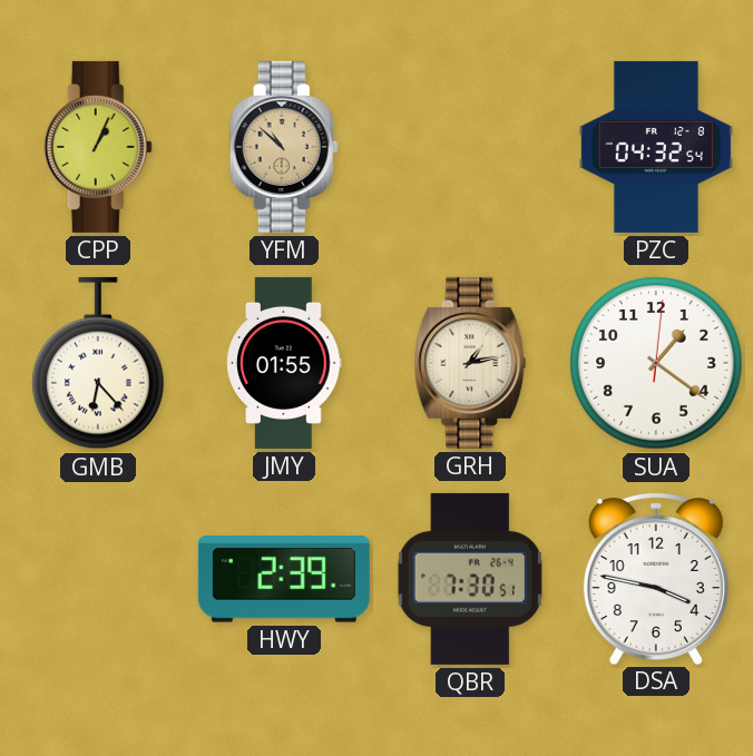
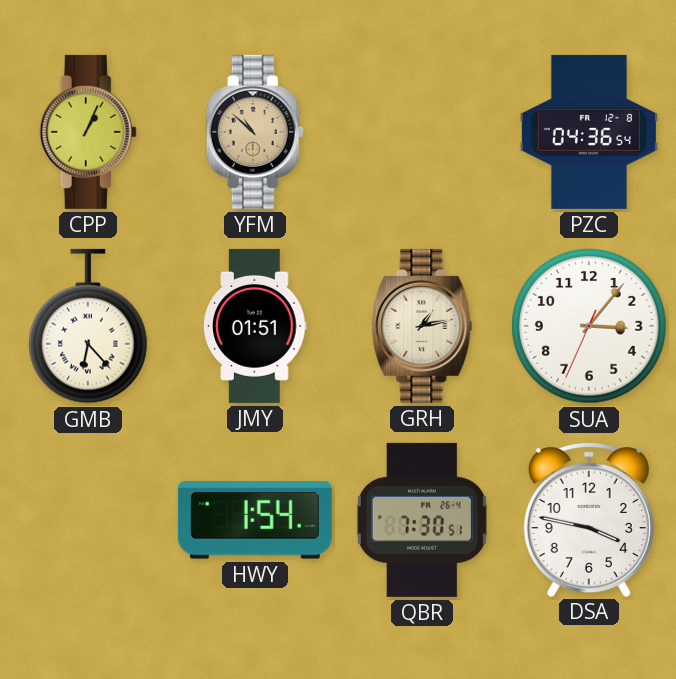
PZC: 04:32 -> 04:36 (589, 132)
JMY: 01:55 -> 01:51 (255, 326)
SUA: 1:21 -> 3:06 (589, 326)
HWY: 2:39 -> 1:54 (255, 520)
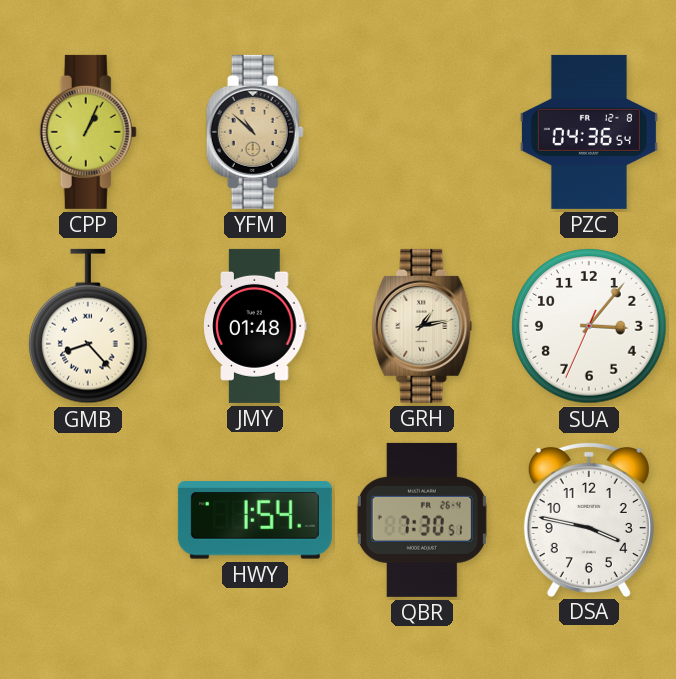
GMB: 6:23 -> 8:23 (88, 326)
JMY: 01:51 -> 01:48 (255, 326)
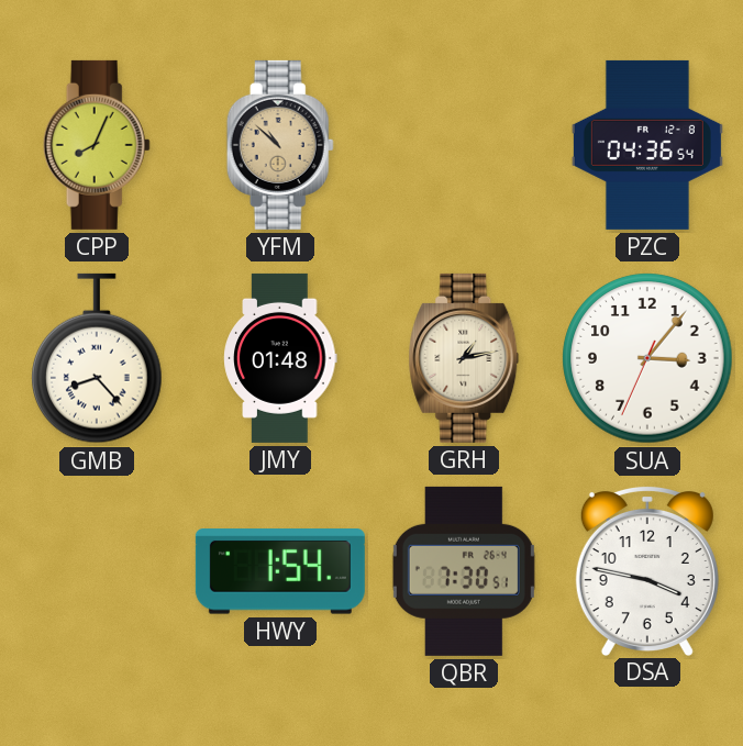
CPP: 1:04 -> 8:04 (97, 145)
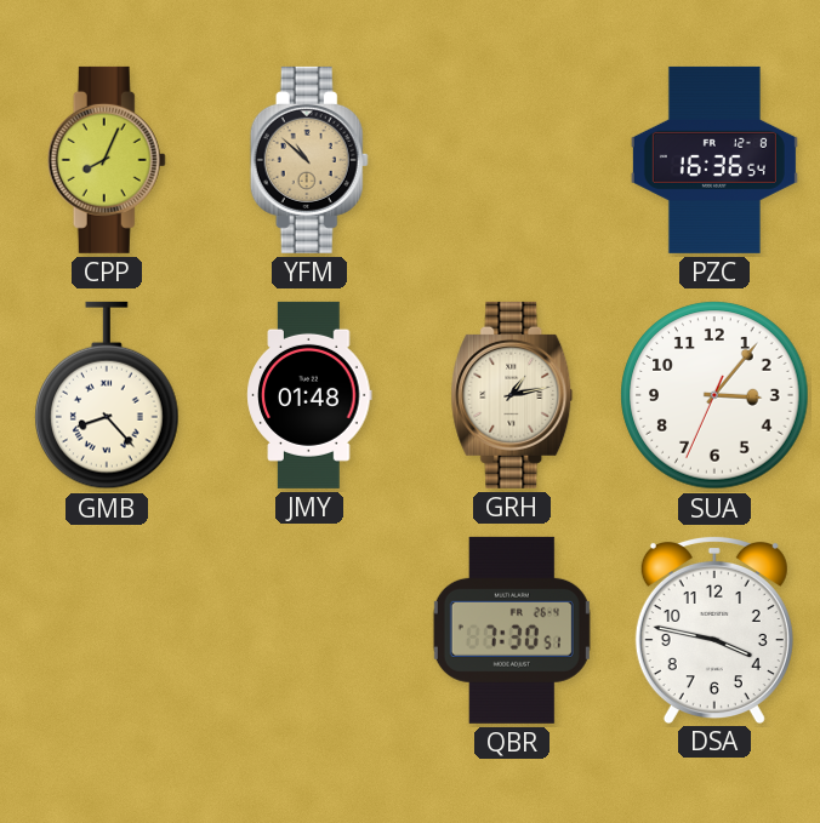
PZC: 04:36 -> 16:36 (714, 160)
HWY: 1:54 -> none (280, 571)
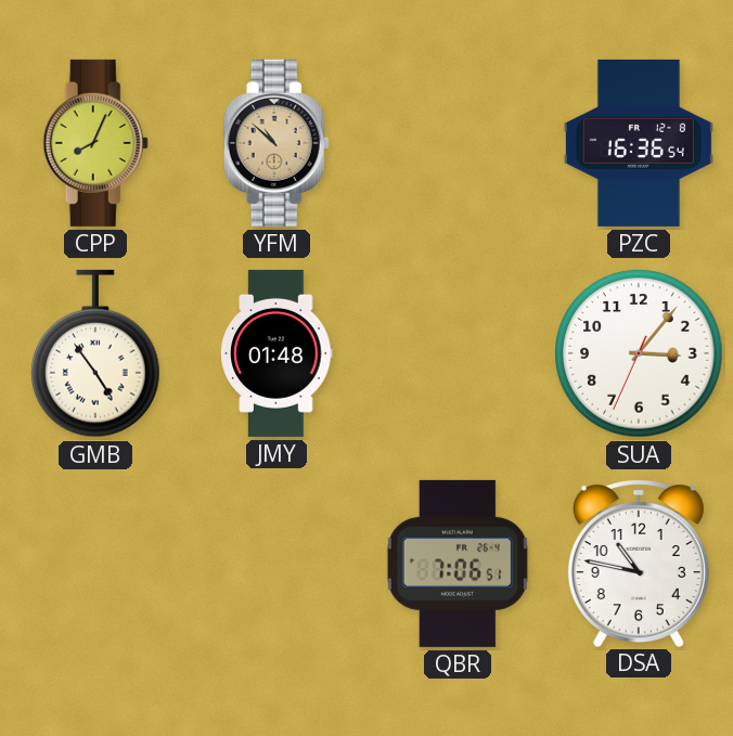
GMB: 8:23 -> 4:54 (95, 353)
GRH: 1:13 -> none (512, 395)
QBR: 7:30 -> 7:06 (458, 564)
DSA: 3:47 -> 10:47 (639, 563)
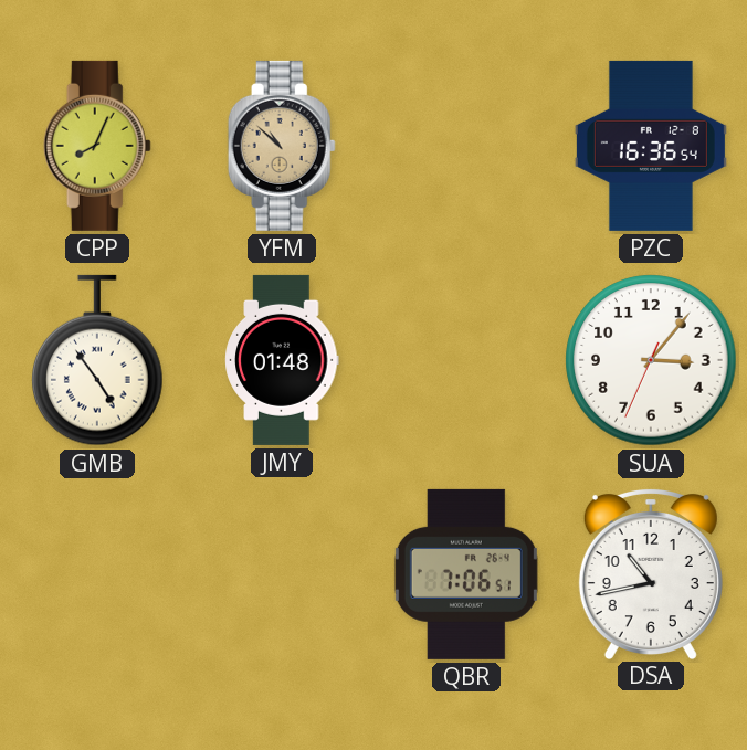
DSA: 10:47 -> 10:43 (651, 573)
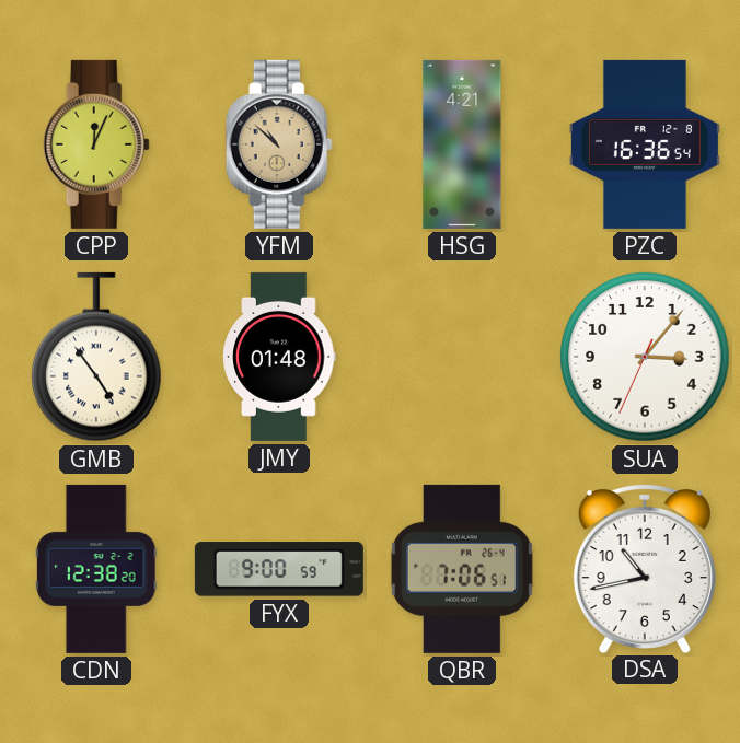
CPP: 8:04 -> 12:04 (96, 144)
HSG: none -> 4:21 (462, 144)
CDN: none -> 12:38 (96, 569)
FYX: none -> 9:00 (279, 569)
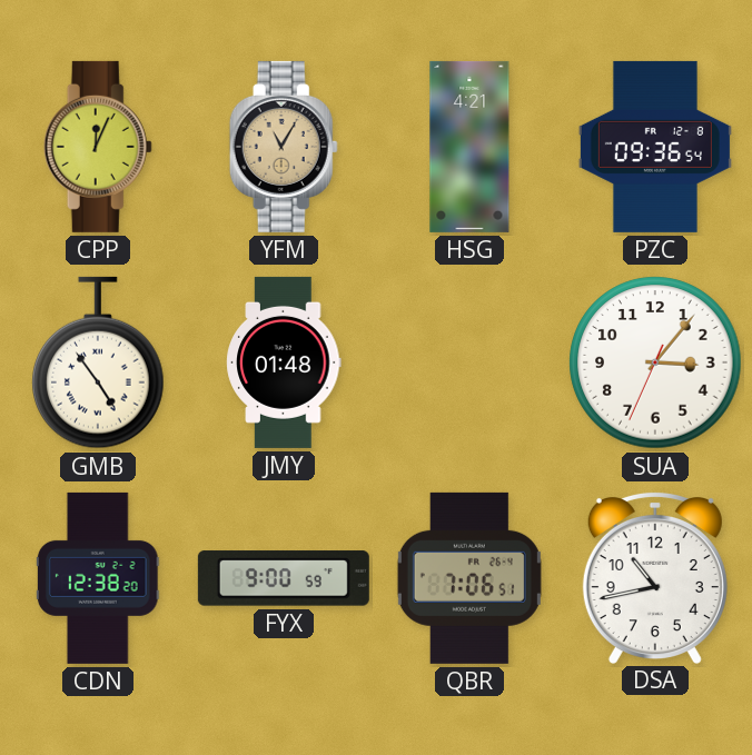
YFM: 10:52 -> 11:05 (284, 147)
PZC: 16:36 -> 09:36 (655, 147)
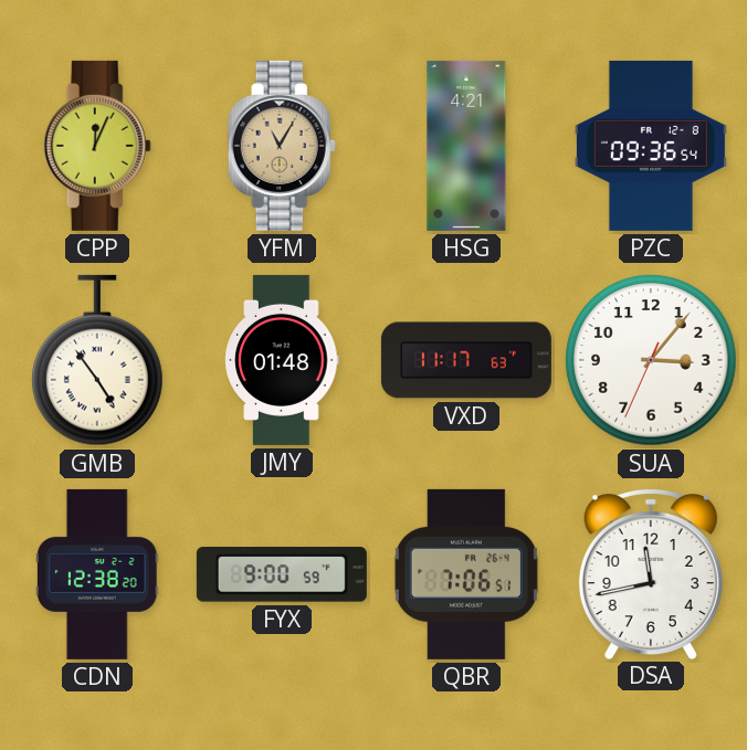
VXD: none -> 11:17 (466, 360)
DSA: 10:43 -> 11:43 (651, 573)
